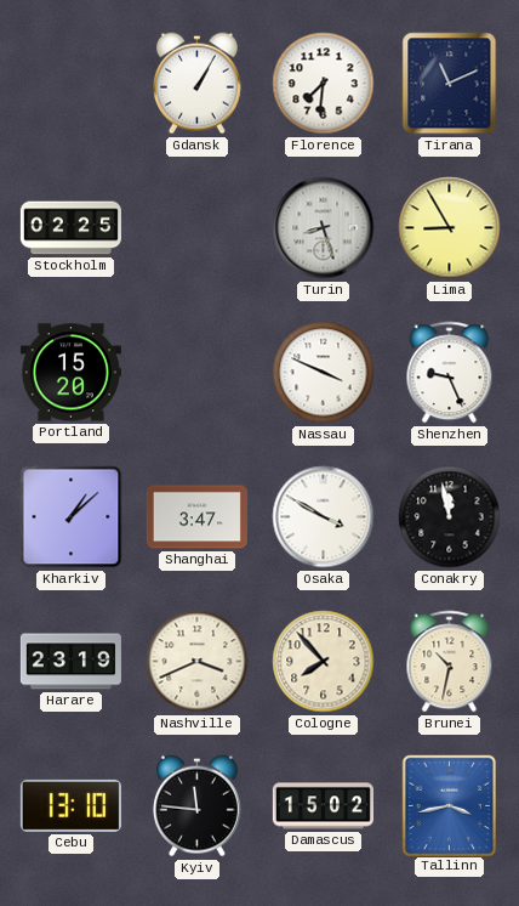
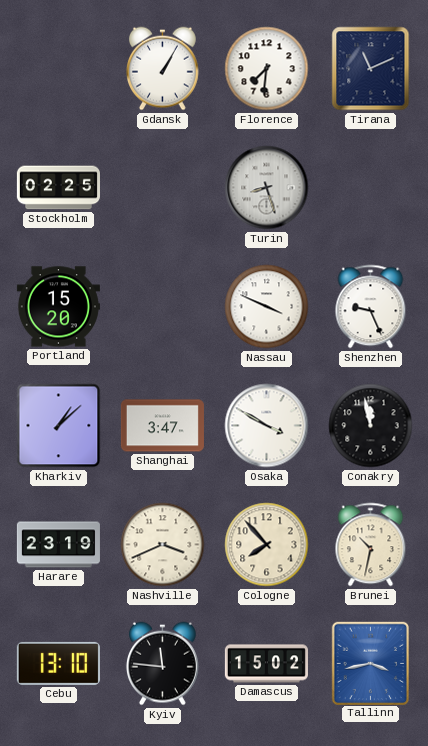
Lima: 8:55 -> none (450, 228)
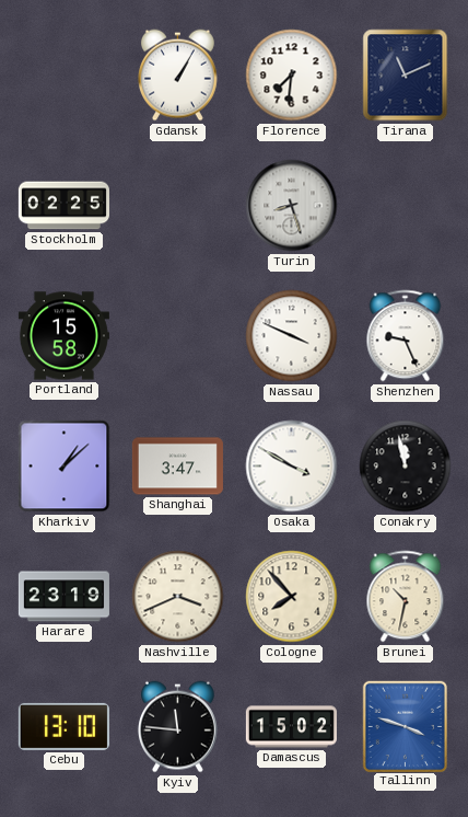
Portland: 15:20 -> 15:58 (63, 336)
Tallinn: 3:43 -> 3:48 (405, 726)
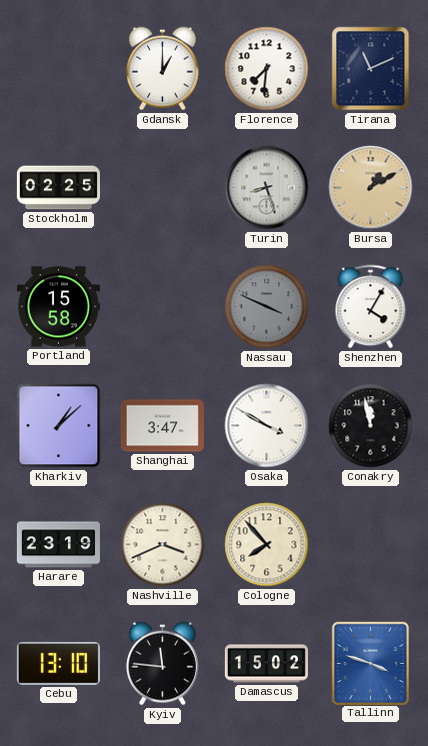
Gdansk: 1:05 -> 1:00 (162, 69)
Bursa: none -> 1:10 (371, 188)
Nassau dial: white -> grey (267, 307)
Shenzhen: 9:26 -> 4:05 (371, 307)
Brunei: 10:32 -> none (406, 597)
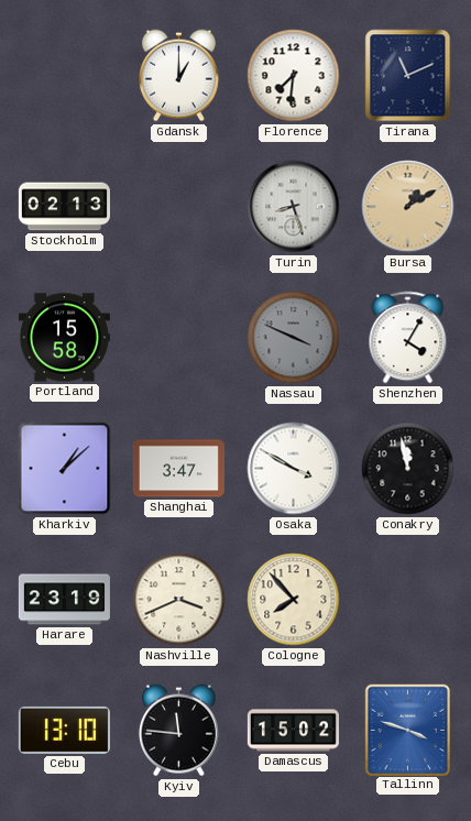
Stockholm: 02:25 -> 02:13 (64, 207)
